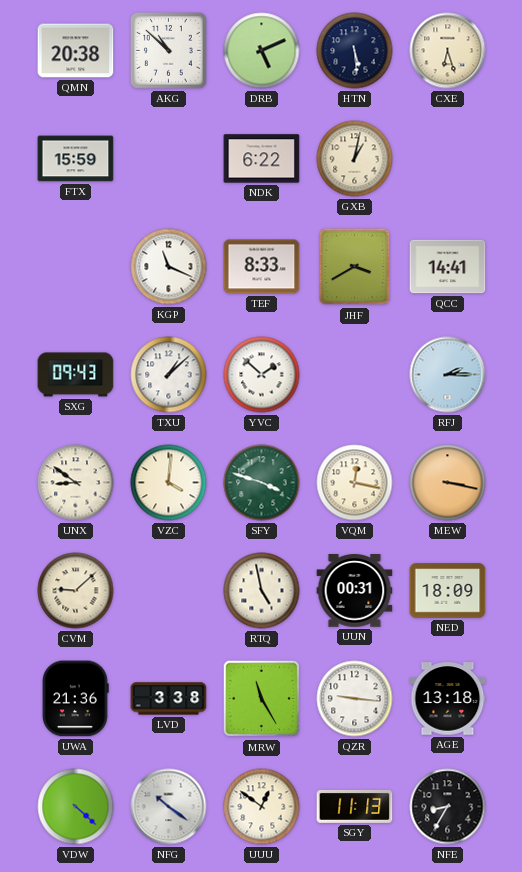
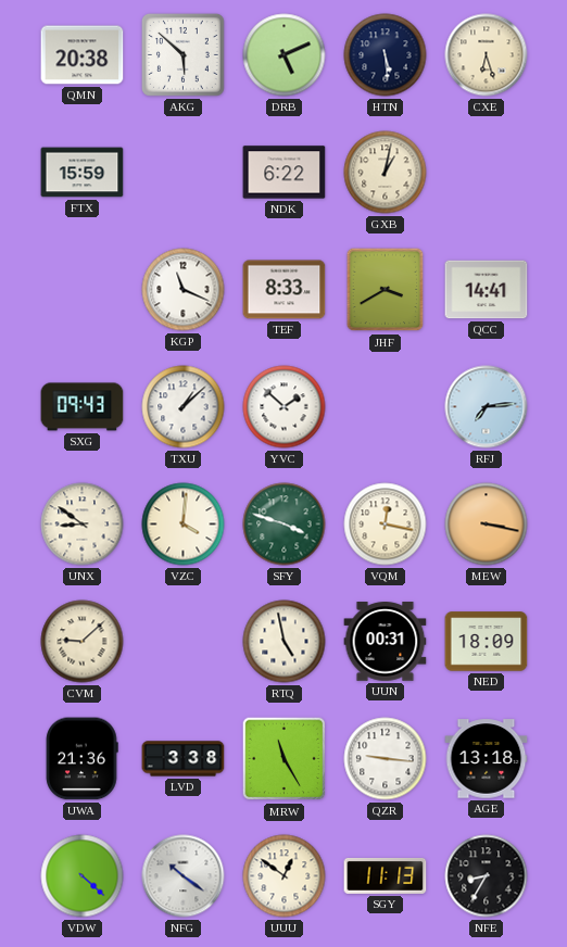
AKG: 10:52 -> 5:52 (184, 55)
RFJ: 2:15 -> 7:14 (487, 407)
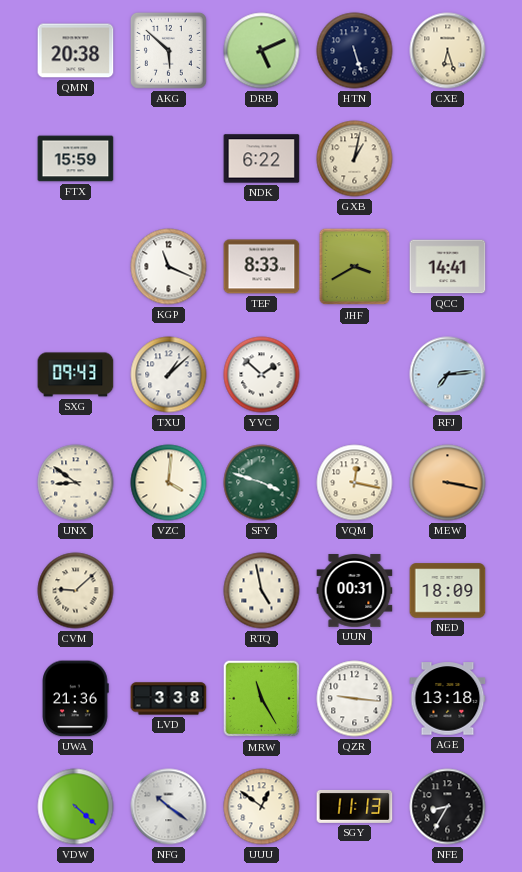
HTN: 5:29 -> 5:27 (355, 51)
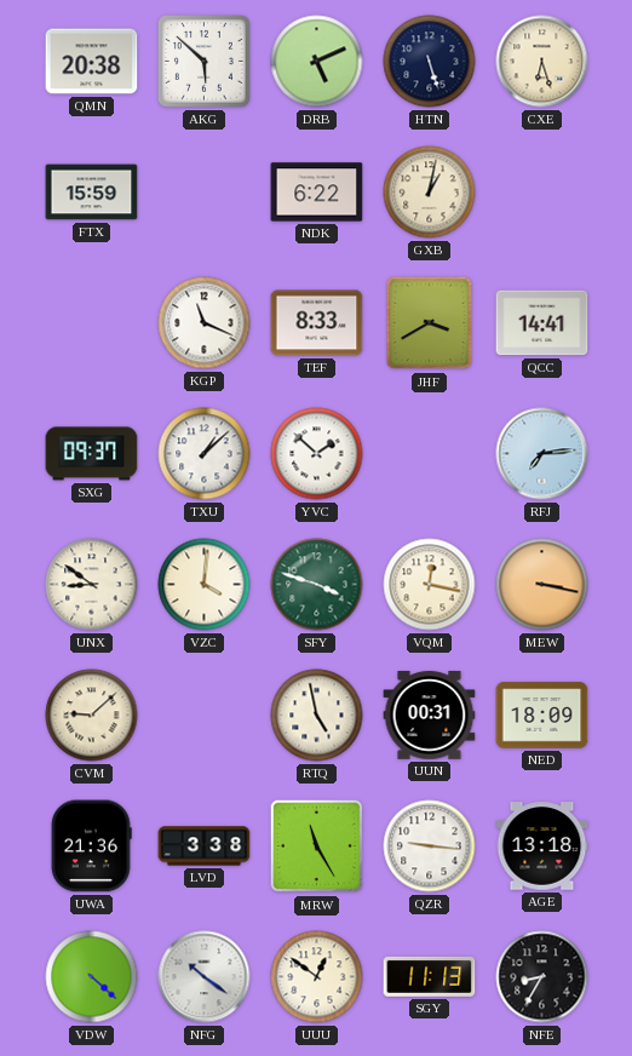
SXG: 09:43 -> 09:37 (92, 454)
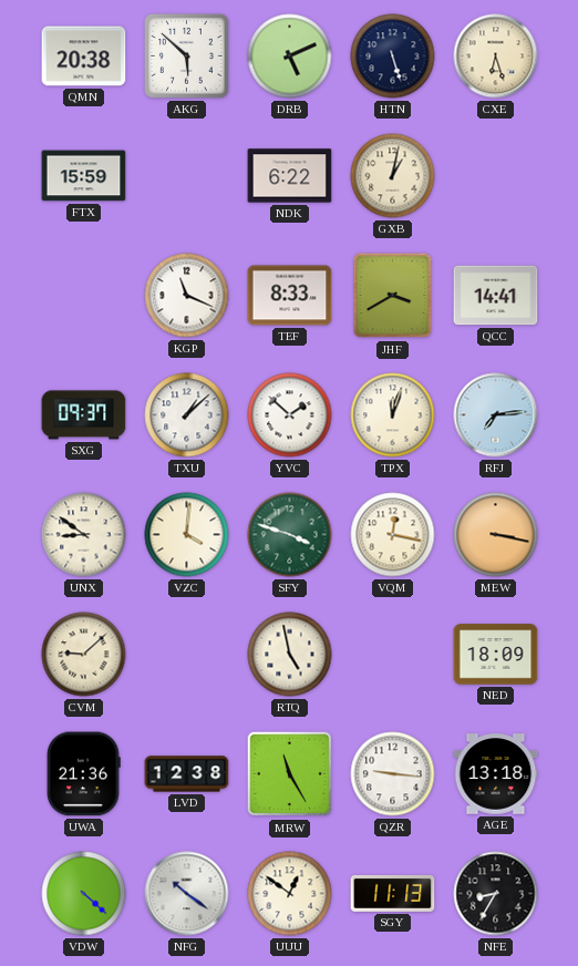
TPX: none -> 12:03 (393, 415)
UUN: 00:31 -> none (430, 716)
LVD: 3:38 -> 12:38 (187, 774)
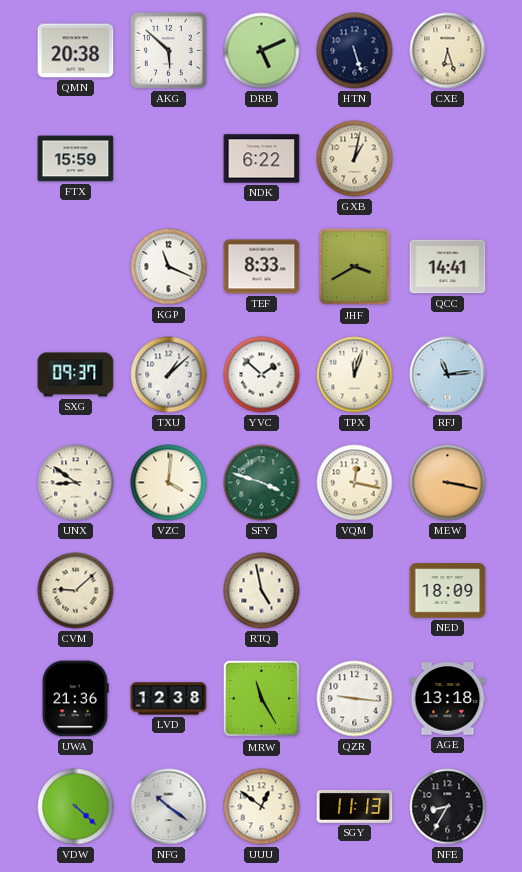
RFJ: 7:14 -> 11:14 (448, 375)
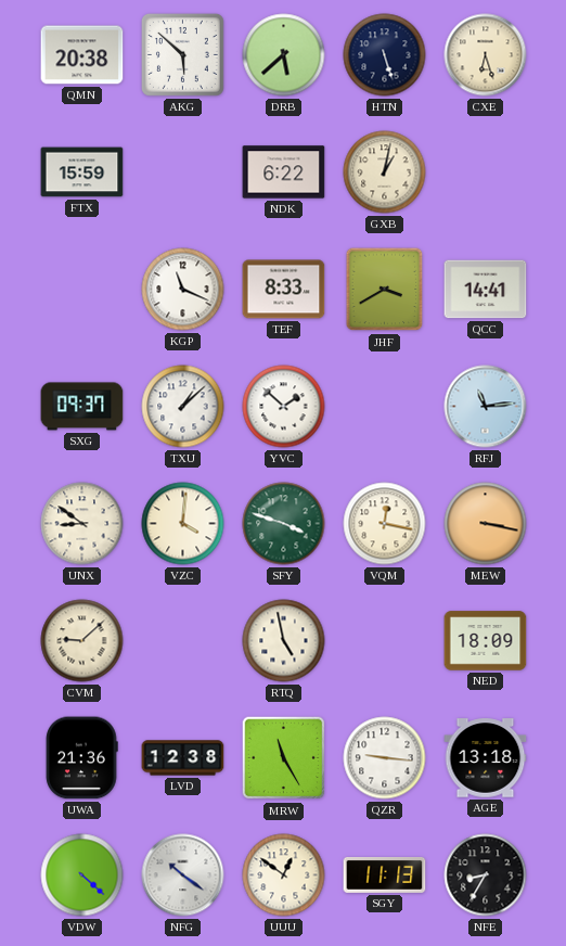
DRB: 5:11 -> 5:38 (284, 55)
TPX: 12:03 -> none (355, 375)
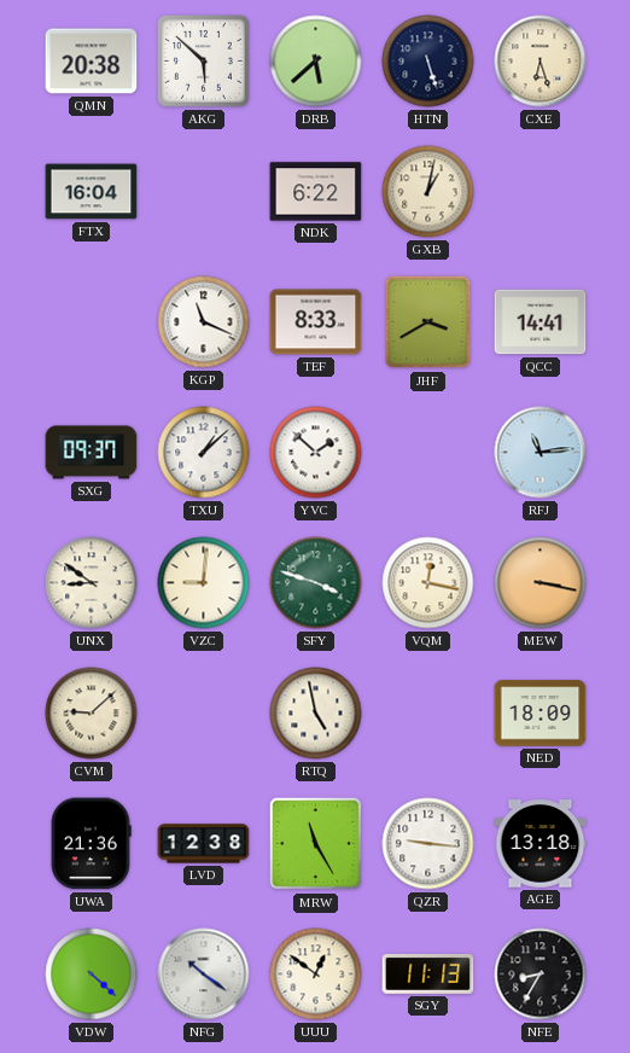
FTX: 15:59 -> 16:04 (92, 192)
VZC: 4:01 -> 9:01 (204, 583)
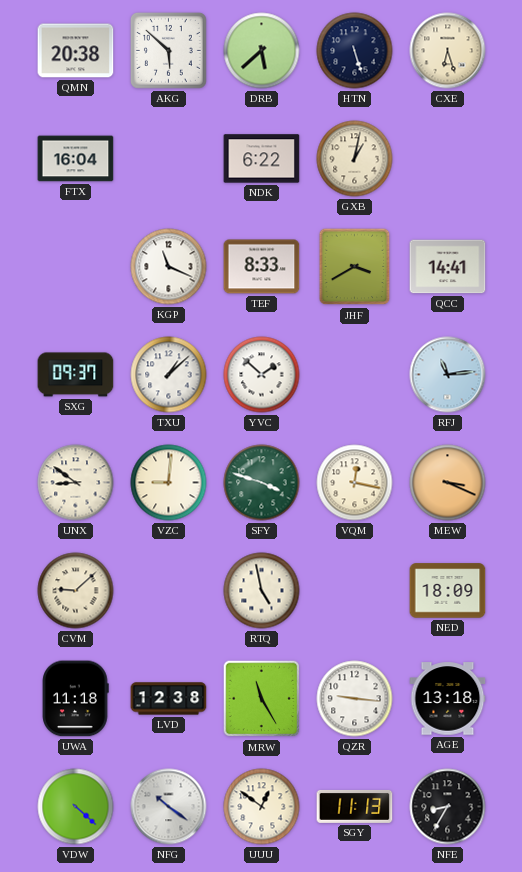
MEW: 3:17 -> 3:19 (448, 483)
UWA: 21:36 -> 11:18 (75, 699)
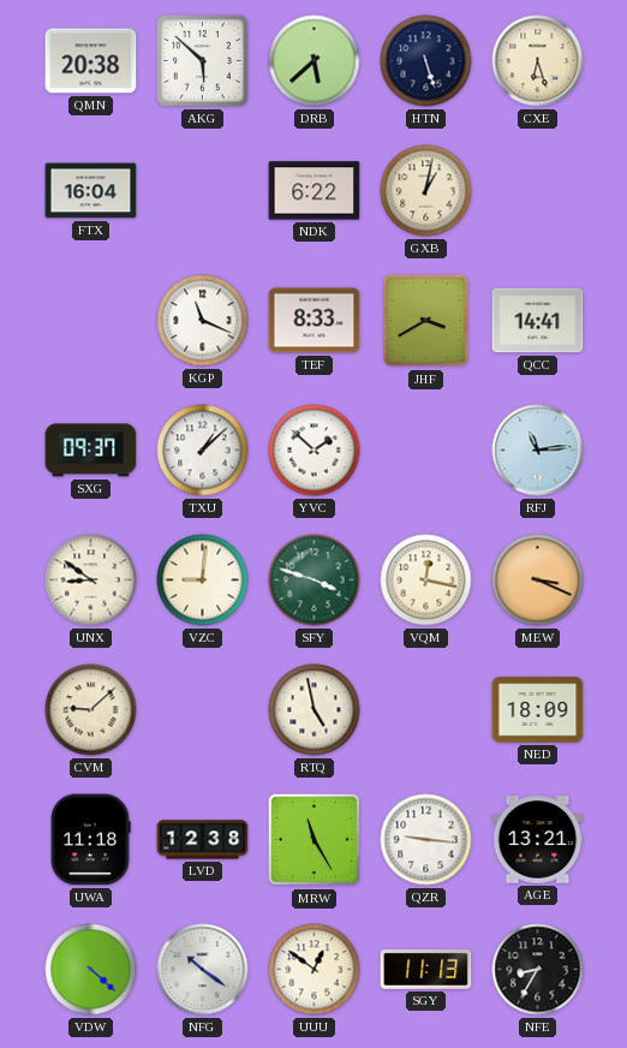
AGE: 13:18 -> 13:21 (538, 840)
